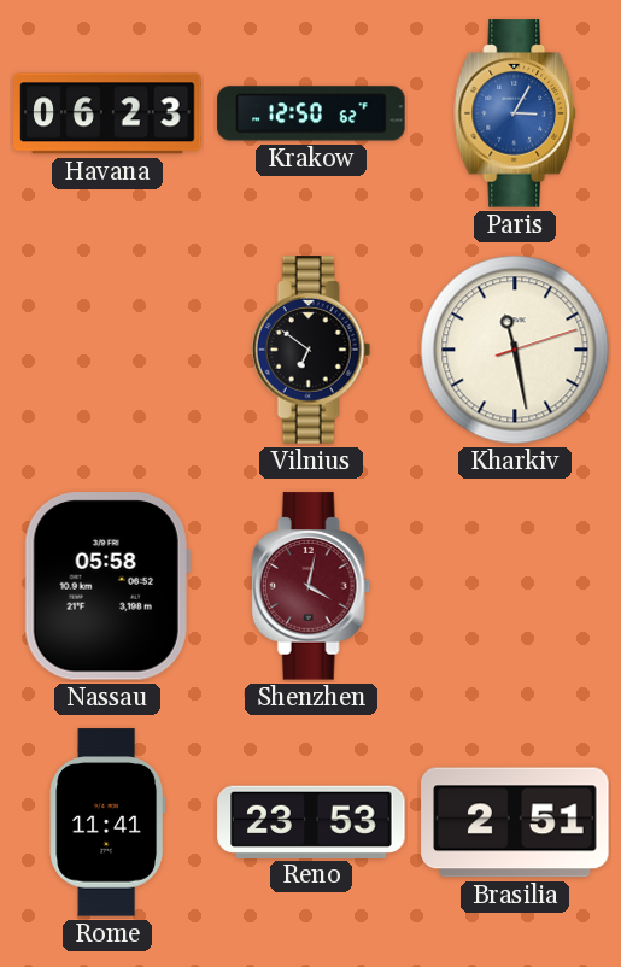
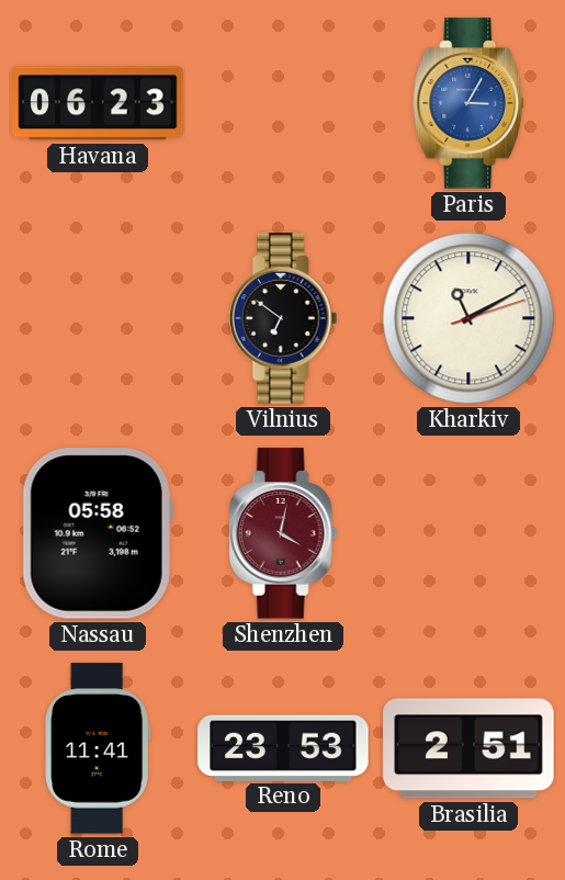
Krakow: 12:50 -> none (311, 113)
Kharkiv: 11:28 -> 11:10 (468, 318)
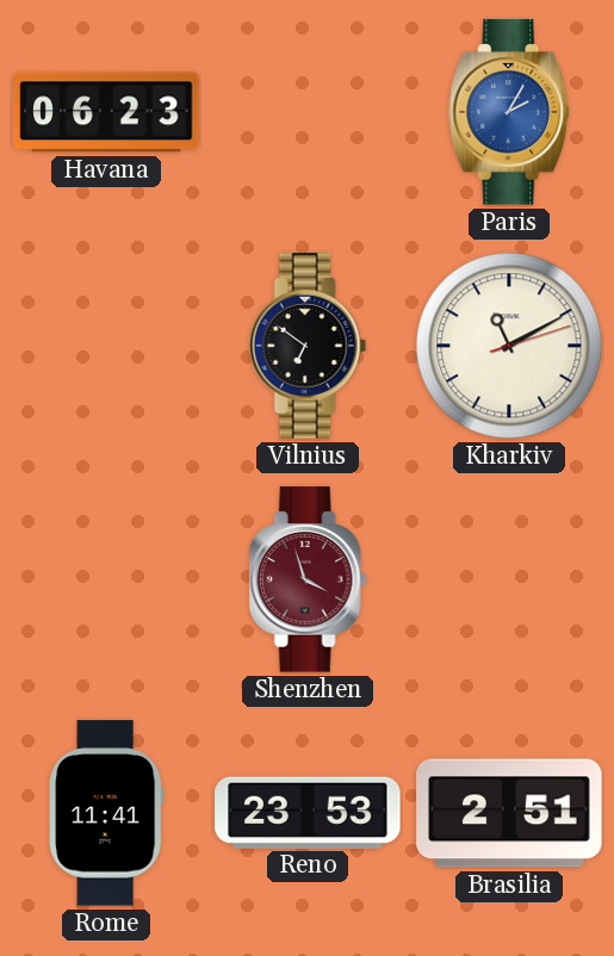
Paris: 3:05 -> 2:05 (510, 112)
Nassau: 05:58 -> none (98, 533)
Shenzhen: 4:02 -> 3:57 (308, 579)
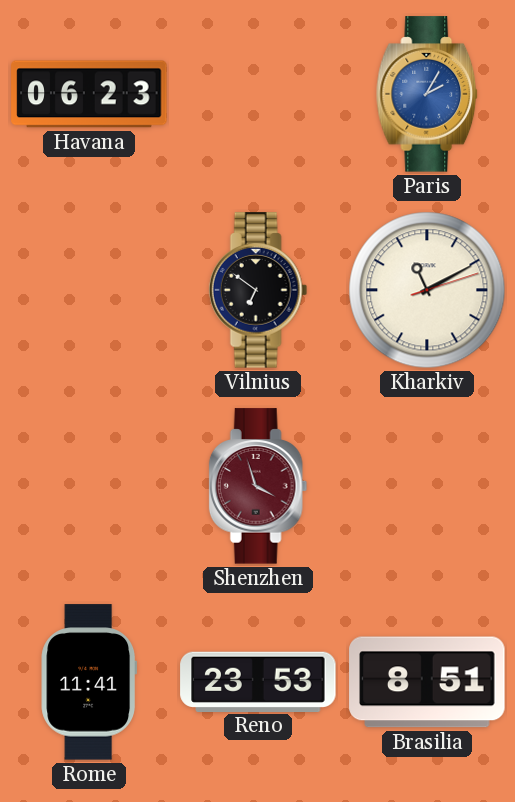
Brasilia: 2:51 -> 8:51 (427, 682)
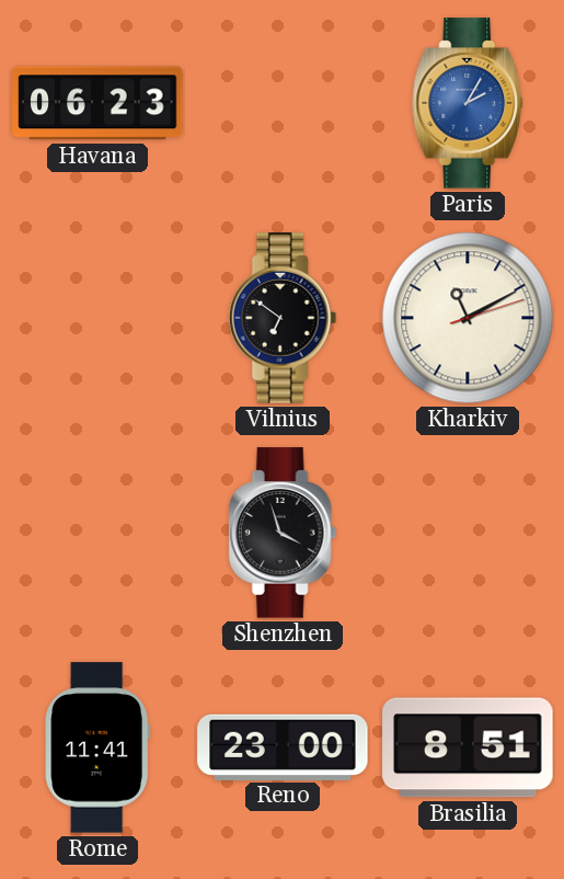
Shenzhen dial: burgundy -> black (283, 533)
Reno: 23:53 -> 23:00 (283, 746)
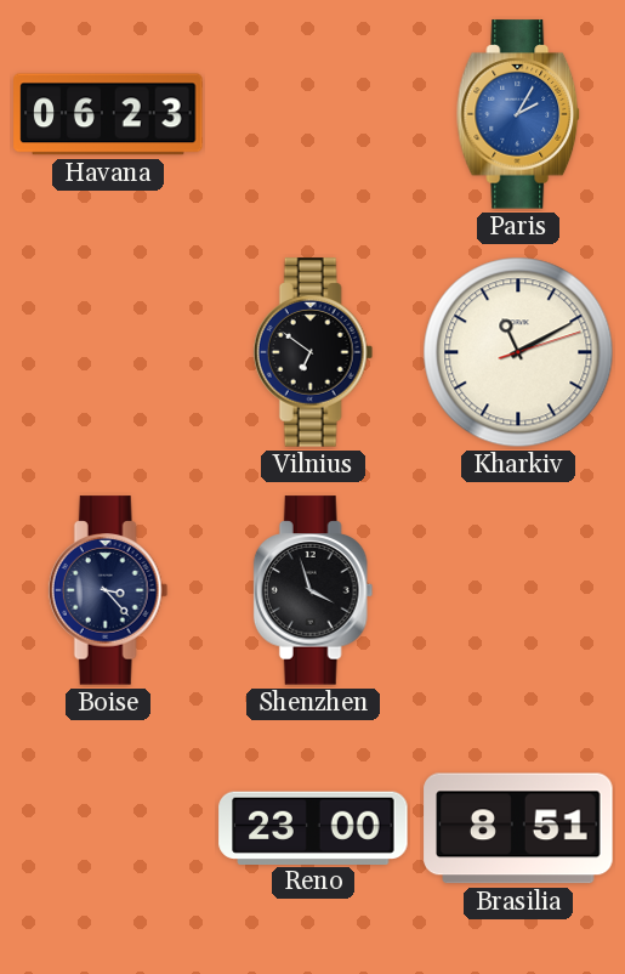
Boise: none -> 3:23 (108, 590)
Rome: 11:41 -> none (97, 747)
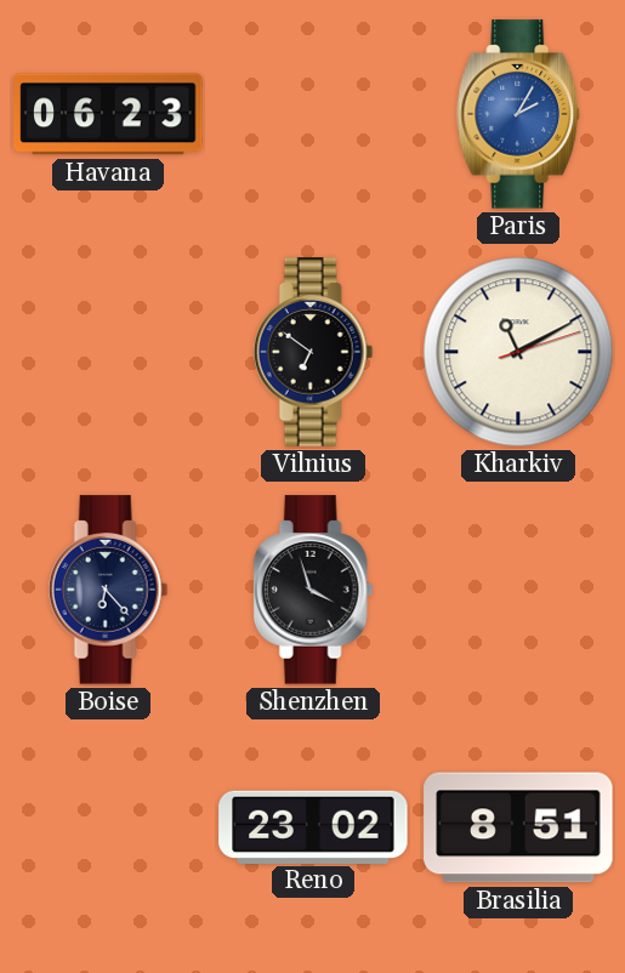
Boise: 3:23 -> 6:23 (108, 590)
Reno: 23:00 -> 23:02 (313, 826)
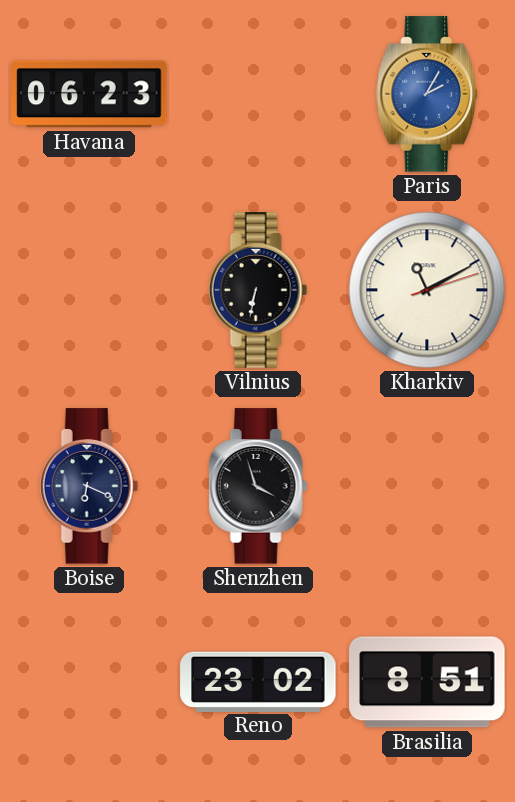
Vilnius: 6:51 -> 6:32 (258, 290)
Boise: 6:23 -> 6:19 (89, 486)
